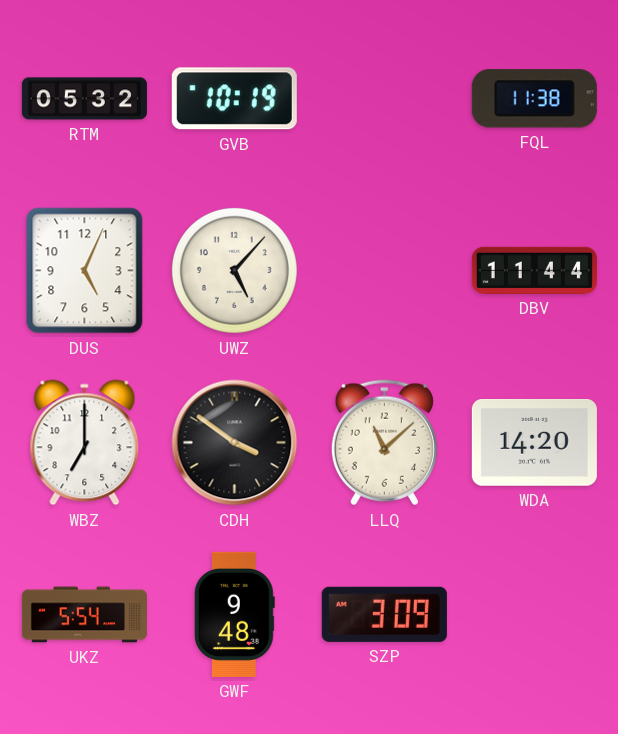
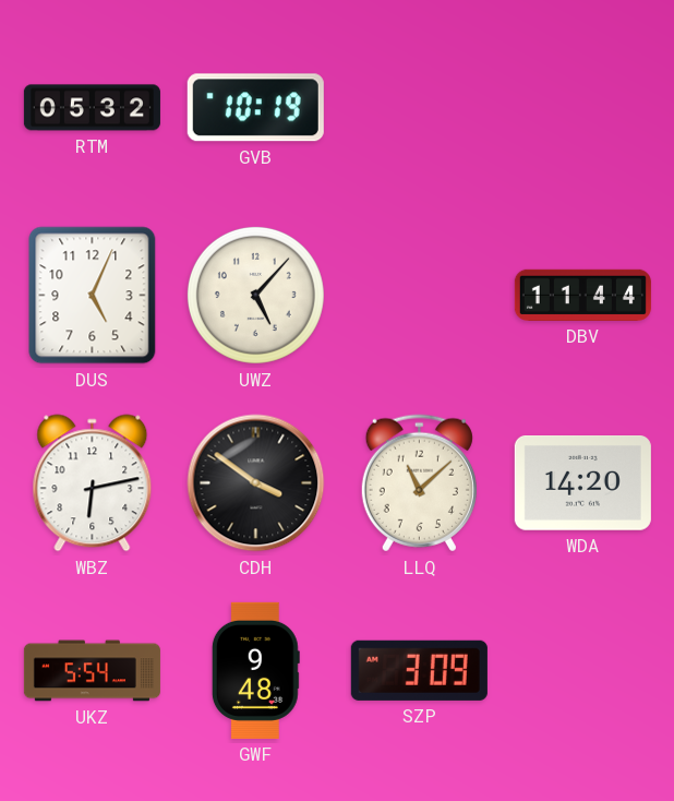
FQL: 11:38 -> none (534, 99)
WBZ: 7:00 -> 6:13 (93, 483)
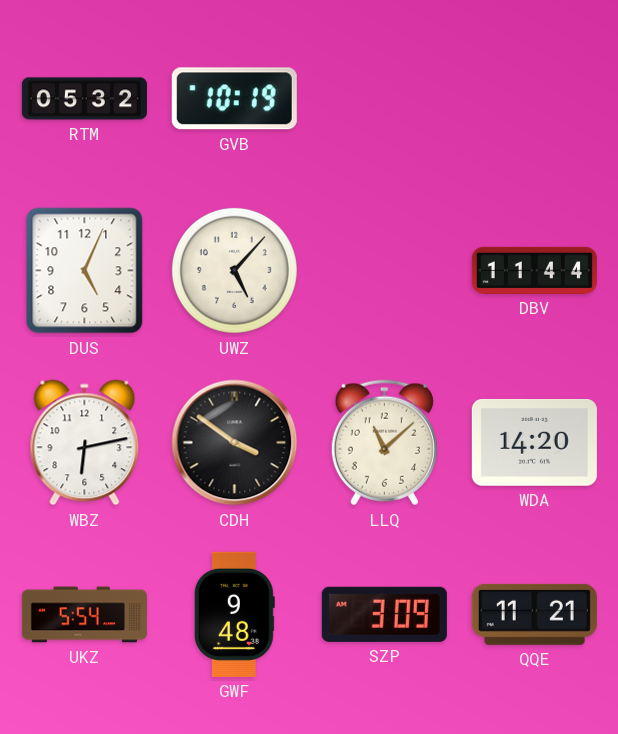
QQE: none -> 11:21 (534, 614)
